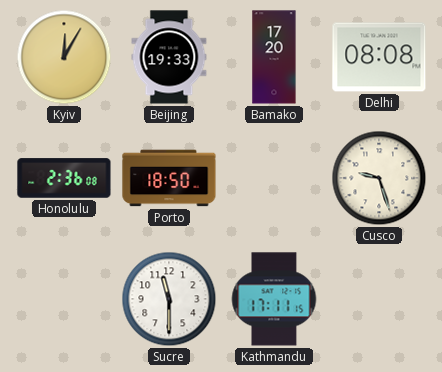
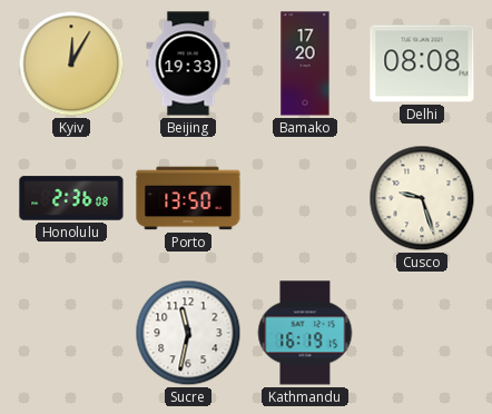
Porto: 18:50 -> 13:50 (188, 198)
Sucre: 11:30 -> 11:32 (188, 333)
Kathmandu: 17:11 -> 16:19 (305, 333)
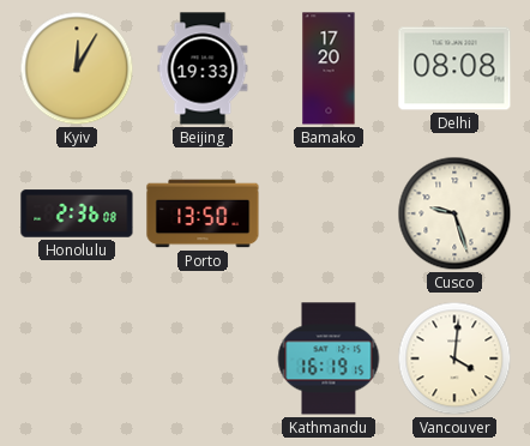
Sucre: 11:32 -> none (188, 333)
Vancouver: none -> 4:01 (454, 358)
